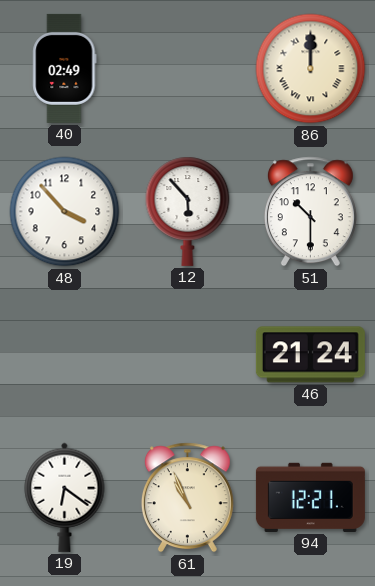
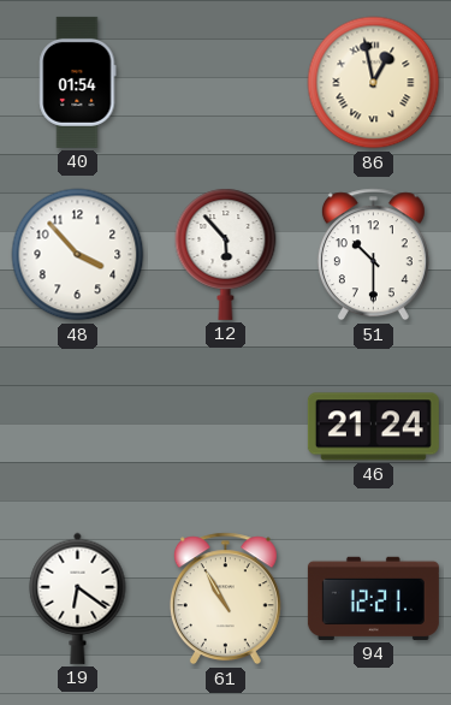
40: 02:49 -> 01:54 (78, 82)
86: 12:00 -> 12:58 (374, 83)
61: 10:56 -> 10:55 (225, 599)
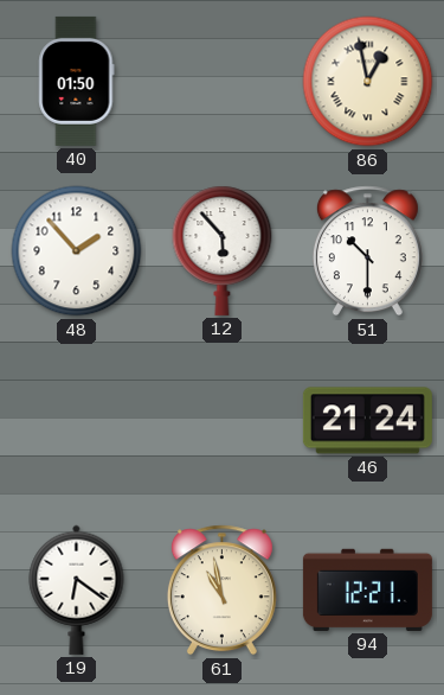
40: 01:54 -> 01:50 (77, 81)
48: 3:53 -> 1:53 (77, 251)
61: 10:55 -> 10:58 (221, 591)
